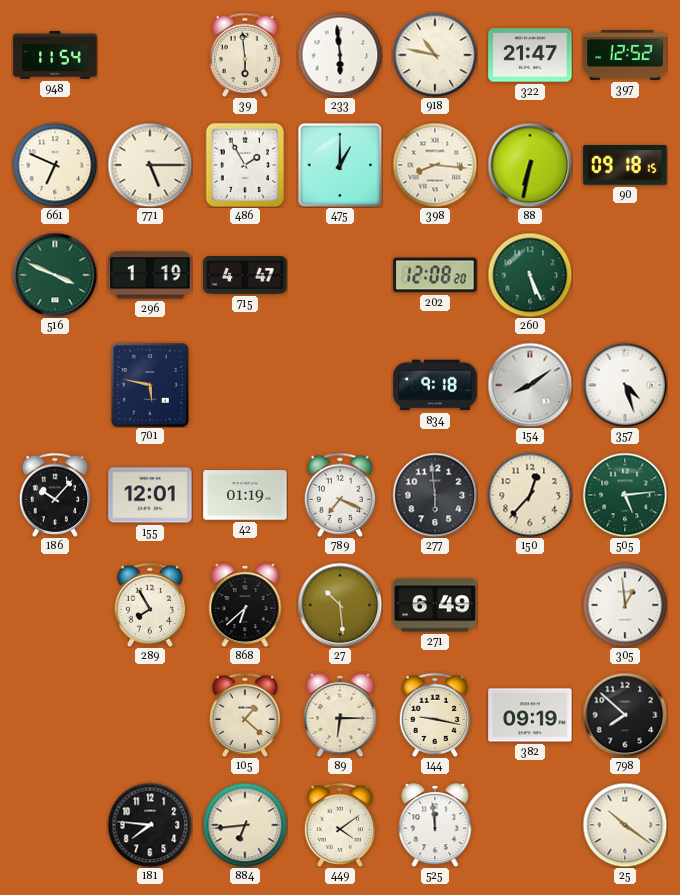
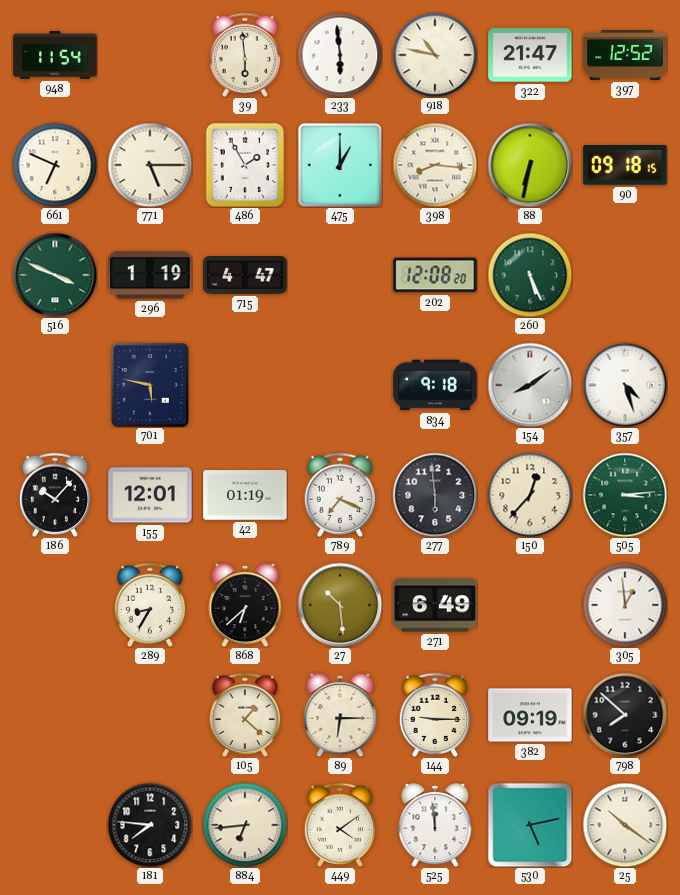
505: 5:14 -> 3:14 (625, 495)
289: 7:55 -> 8:35 (150, 605)
144: 9:17 -> 9:15 (435, 715)
530: none -> 5:13 (530, 825)
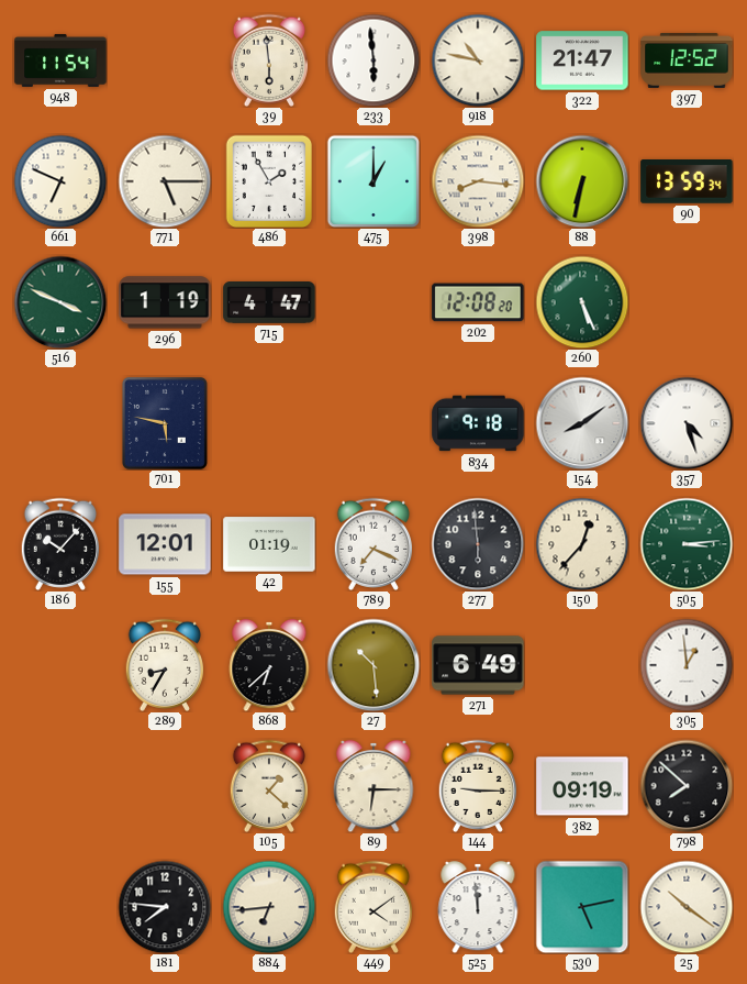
90: 09:18 -> 13:59 (687, 183)
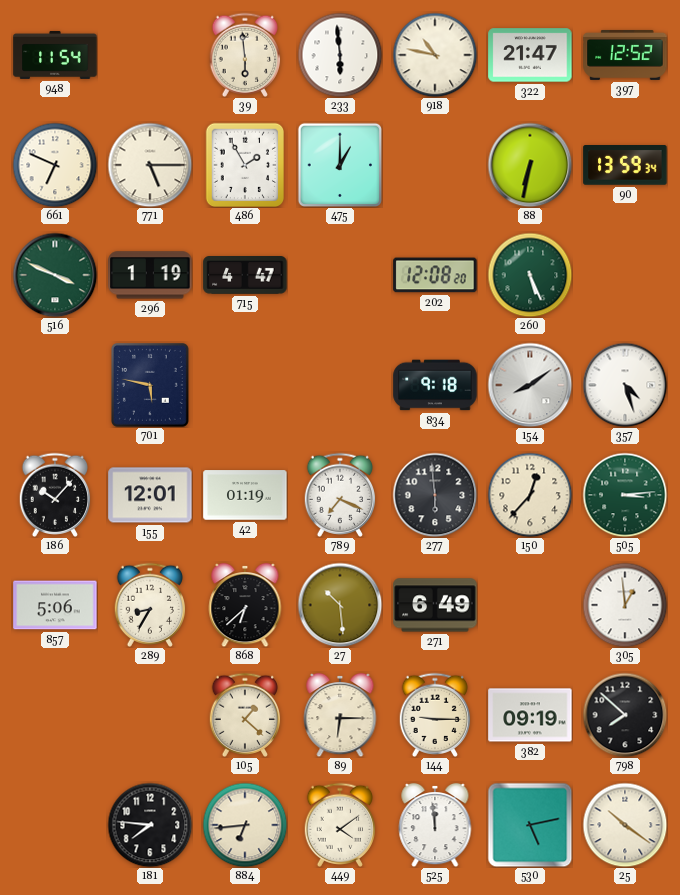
398: 8:16 -> none (478, 181)
857: none -> 5:06 (55, 605)
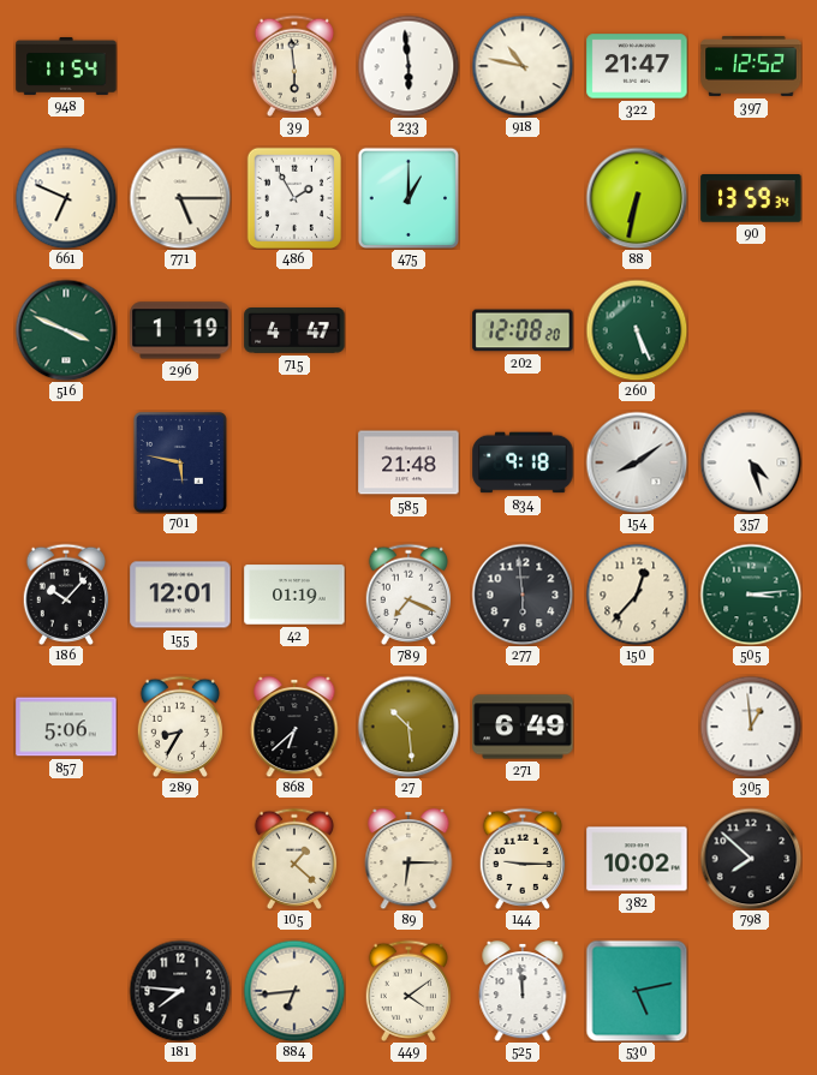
585: none -> 21:48 (408, 462)
382: 09:19 -> 10:02 (637, 859)
25: 10:21 -> none (625, 825)
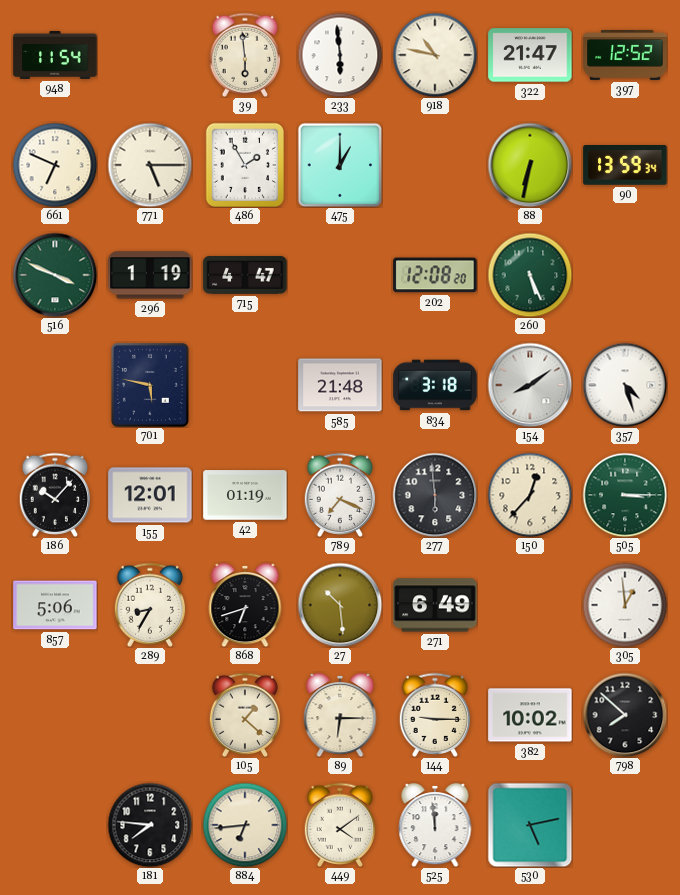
834: 9:18 -> 3:18 (435, 385)
505: 3:14 -> 3:15 (625, 495)
868: 6:38 -> 6:42 (245, 605)
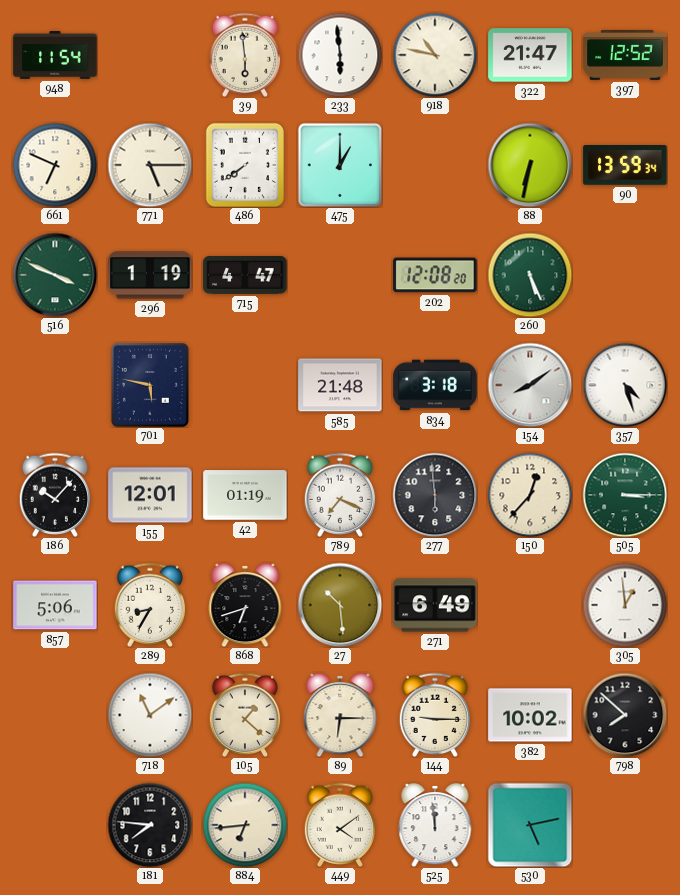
486: 1:55 -> 7:39 (244, 165)
718: none -> 11:09 (150, 715)
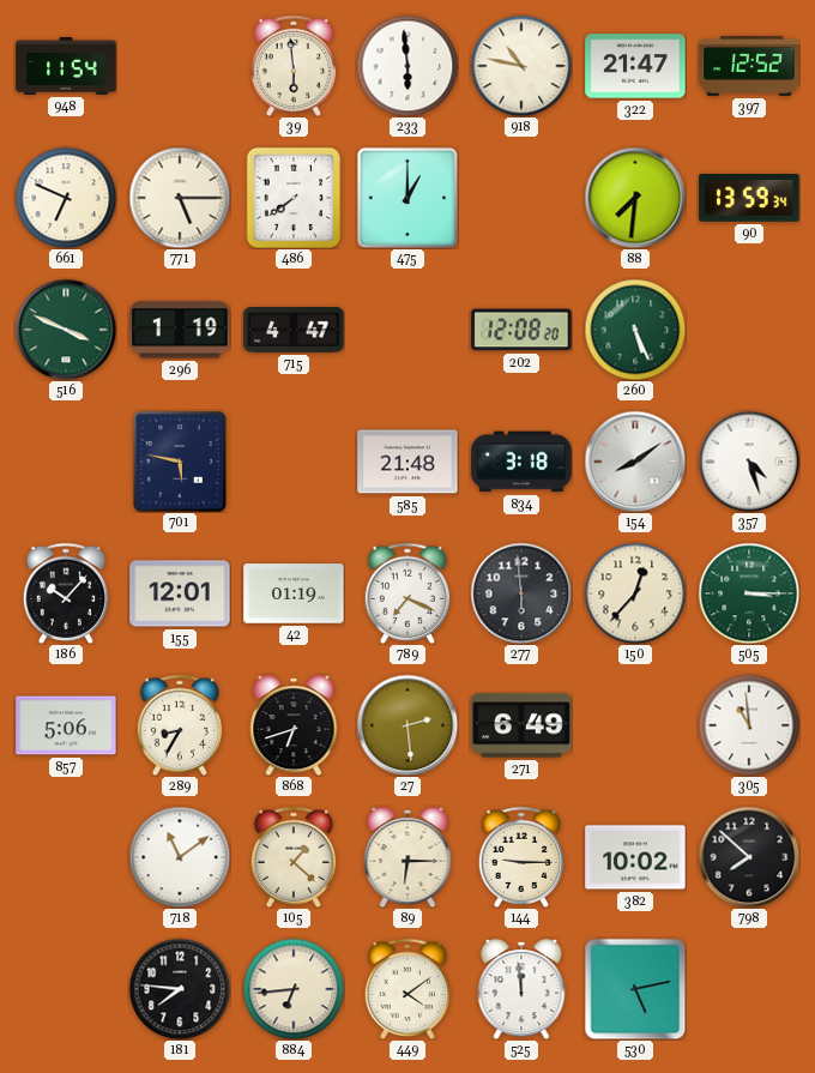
88: 6:32 -> 7:31 (635, 198)
27: 10:29 -> 2:29 (407, 725)
305: 12:59 -> 10:59 (749, 725)
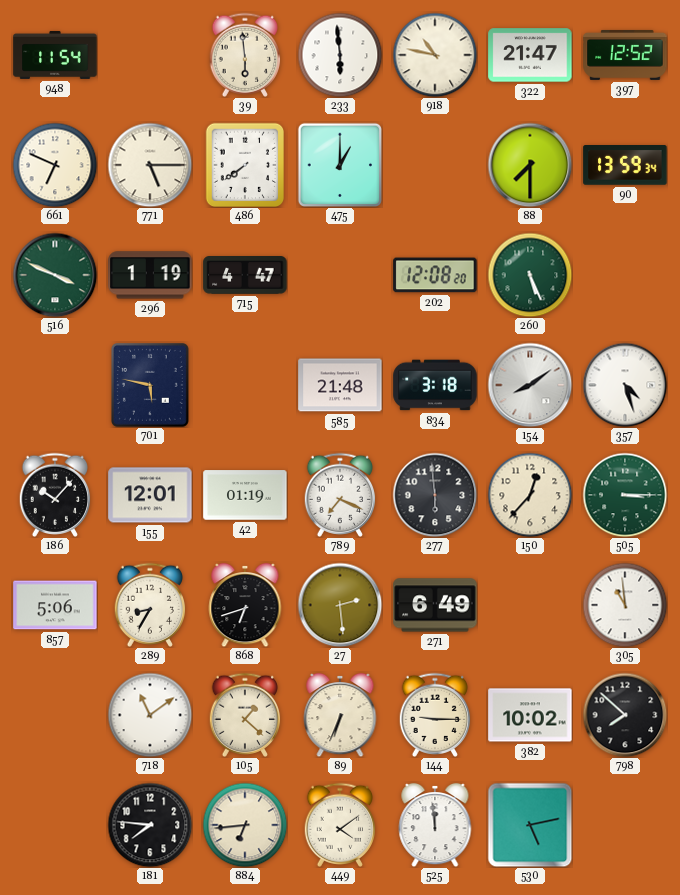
88: 7:31 -> 7:30 (530, 165)
89: 6:15 -> 6:34 (340, 715)
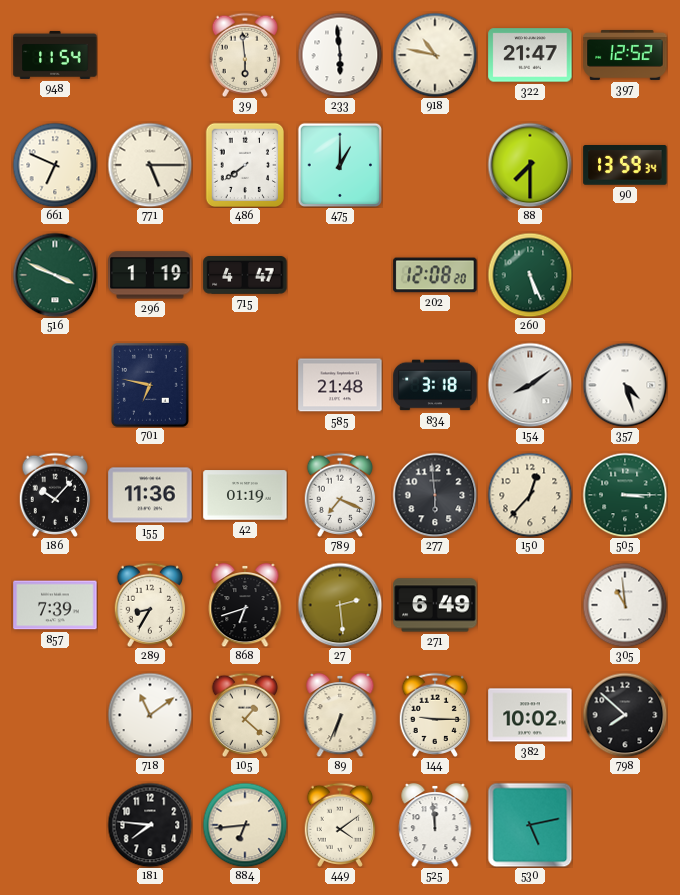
701: 5:47 -> 6:47 (150, 385)
155: 12:01 -> 11:36 (150, 495)
857: 5:06 -> 7:39 (55, 605)
